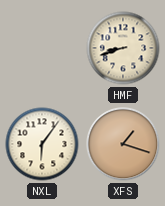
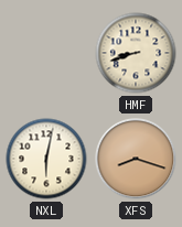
NXL: 6:06 -> 6:02 (46, 159)
XFS: 1:18 -> 8:18 (136, 159)
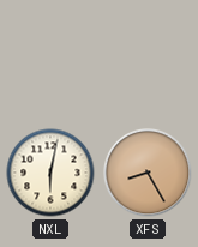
HMF: 8:42 -> none (136, 53)
XFS: 8:18 -> 8:25 (148, 173)
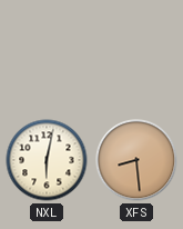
XFS: 8:25 -> 8:29 (136, 160)
